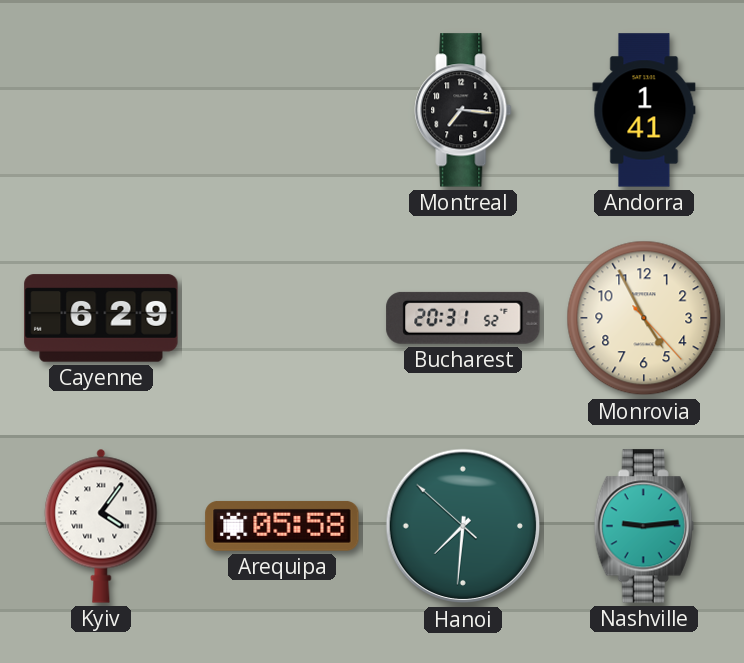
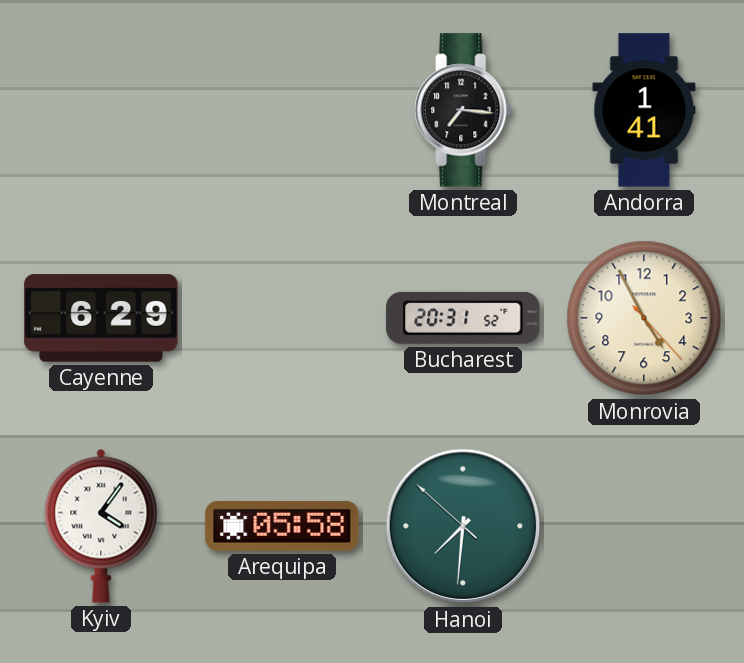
Nashville: 9:14 -> none (644, 526)
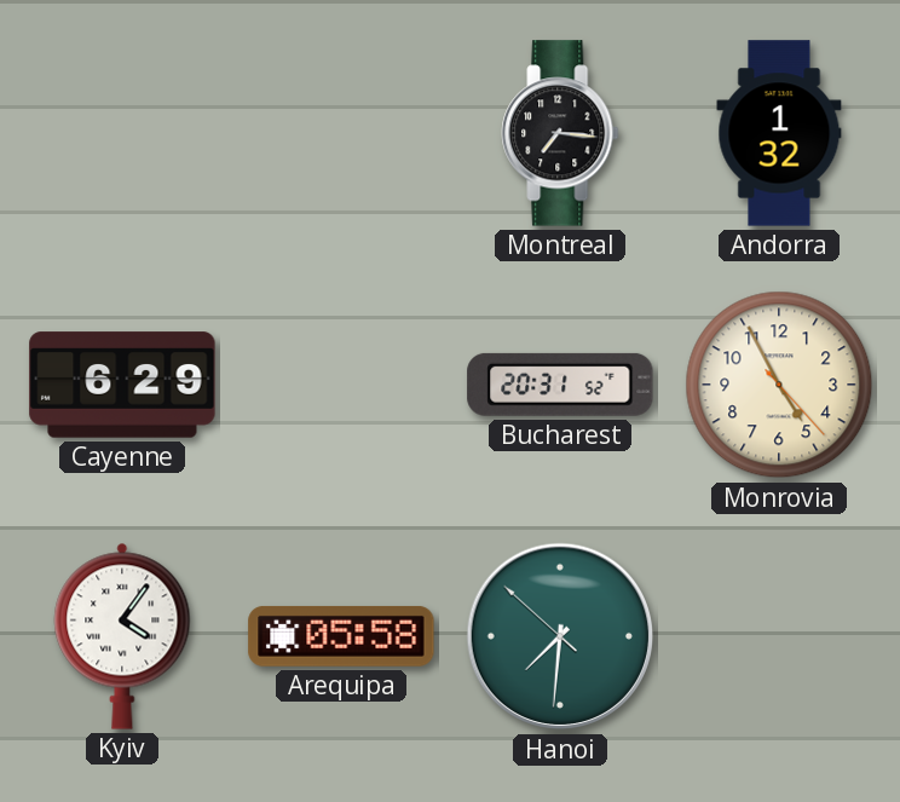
Andorra: 1:41 -> 1:32 (779, 133)
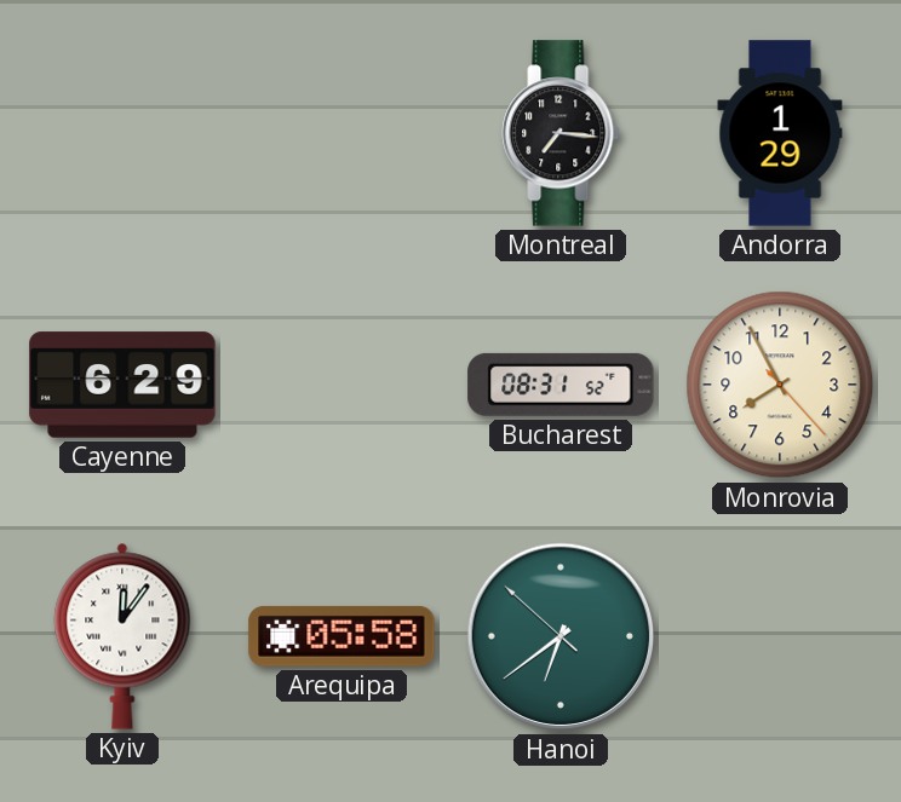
Andorra: 1:32 -> 1:29 (780, 133)
Bucharest: 20:31 -> 08:31 (561, 385)
Monrovia: 4:55 -> 7:55 (780, 385)
Kyiv: 4:06 -> 12:06 (122, 636)
Hanoi: 7:30 -> 6:38 (561, 636)
